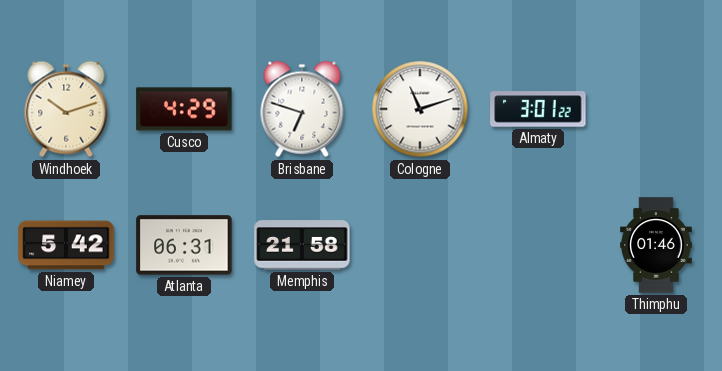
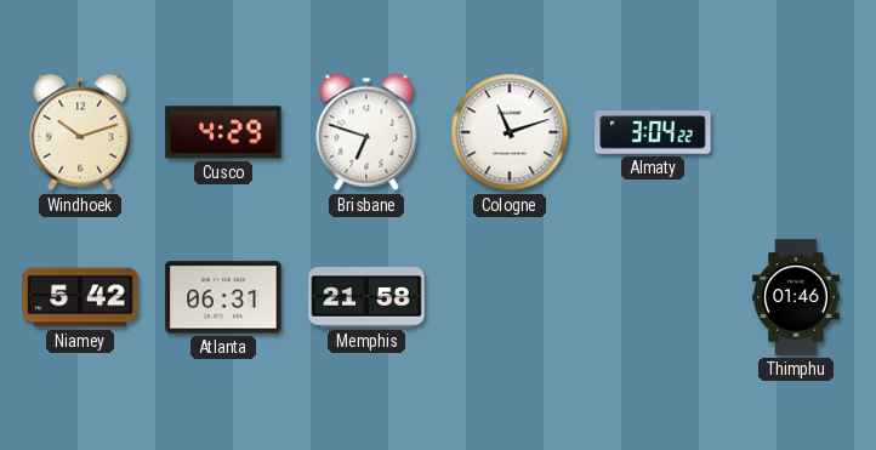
Almaty: 3:01 -> 3:04 (653, 132)
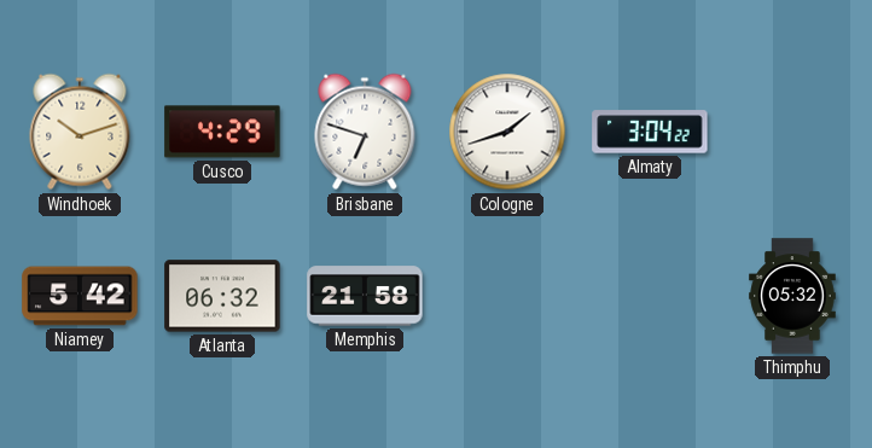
Cologne: 11:12 -> 1:42 (507, 132)
Atlanta: 06:31 -> 06:32 (222, 296)
Thimphu: 01:46 -> 05:32 (792, 296)
